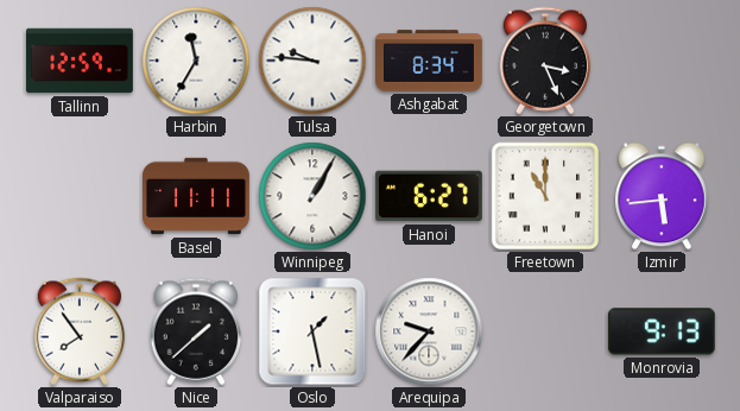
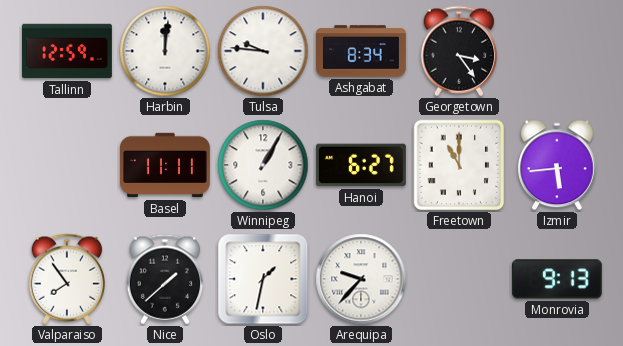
Harbin: 11:35 -> 12:01 (165, 51)
Georgetown: 3:26 -> 3:24 (459, 51)
Oslo: 1:28 -> 1:32 (263, 279)
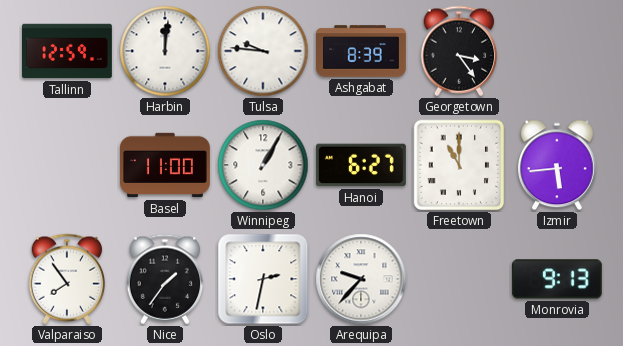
Ashgabat: 8:34 -> 8:39 (362, 51)
Basel: 11:11 -> 11:00 (166, 165)
Nice: 1:38 -> 1:36 (165, 279)
Oslo: 1:32 -> 2:32 (263, 279)
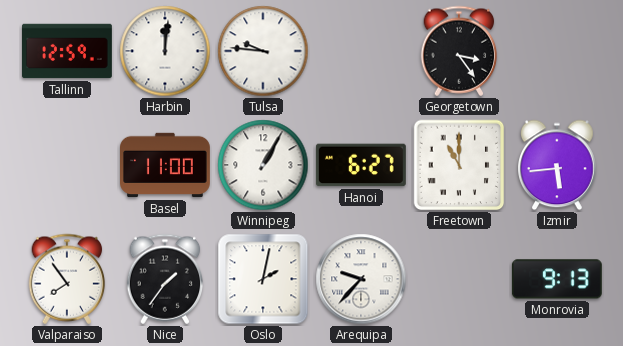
Ashgabat: 8:39 -> none (362, 51)
Oslo: 2:32 -> 2:02 (263, 279)
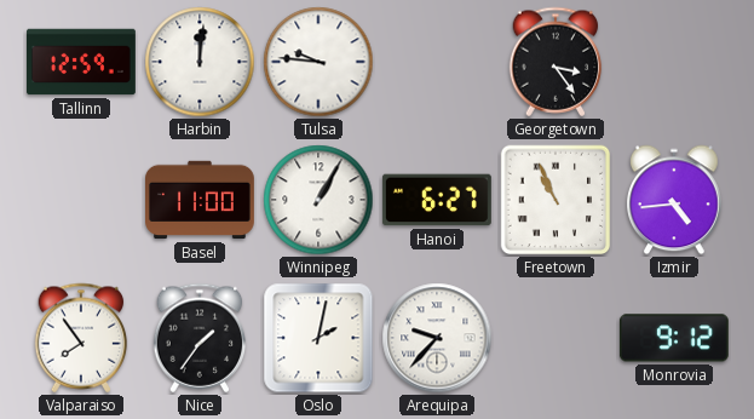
Freetown: 11:00 -> 10:56 (556, 200)
Izmir: 5:44 -> 4:44 (675, 200)
Monrovia: 9:13 -> 9:12 (674, 338)
